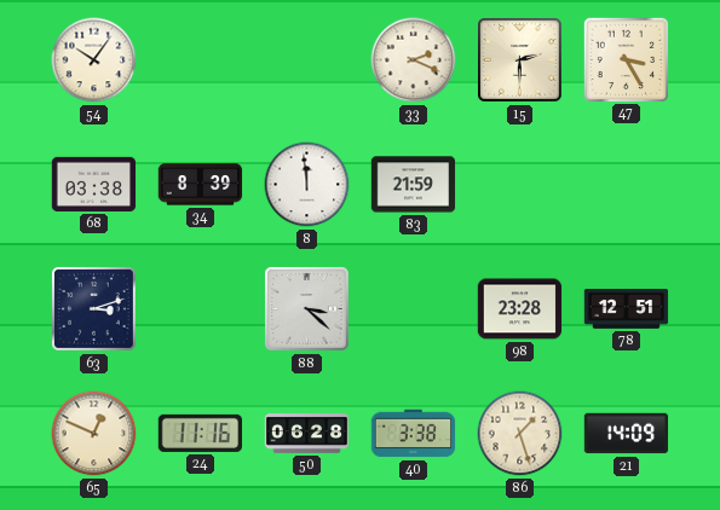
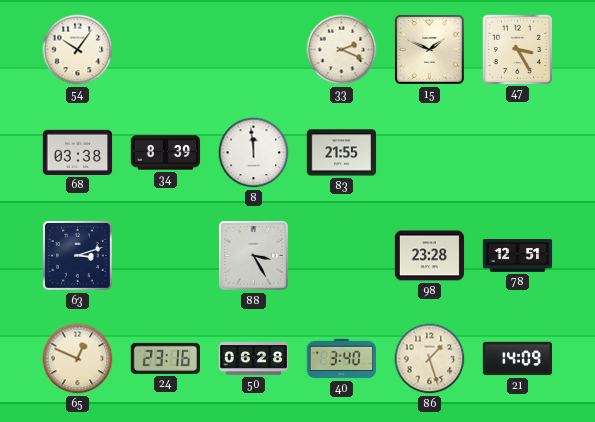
15: 2:30 -> 1:49 (430, 50)
83: 21:59 -> 21:55 (342, 153)
88: 3:22 -> 3:25 (254, 256)
24: 11:16 -> 23:16 (166, 358)
40: 3:38 -> 3:40 (342, 359)
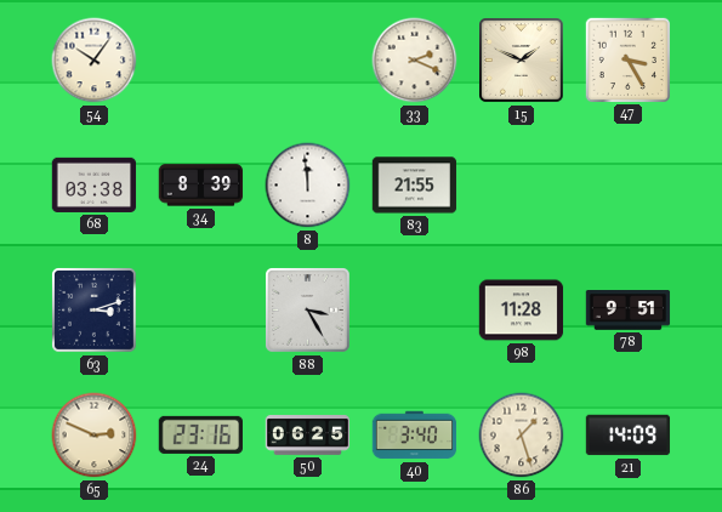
98: 23:28 -> 11:28 (522, 311)
78: 12:51 -> 9:51 (629, 311)
65: 12:49 -> 2:49 (95, 436)
50: 06:28 -> 06:25 (308, 436)
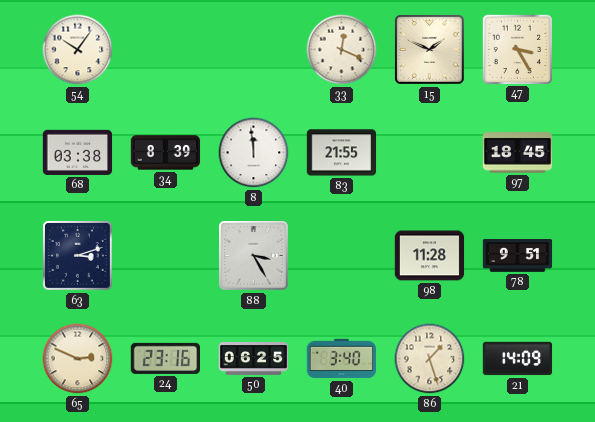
33: 2:19 -> 12:19 (342, 50)
97: none -> 18:45 (518, 153)
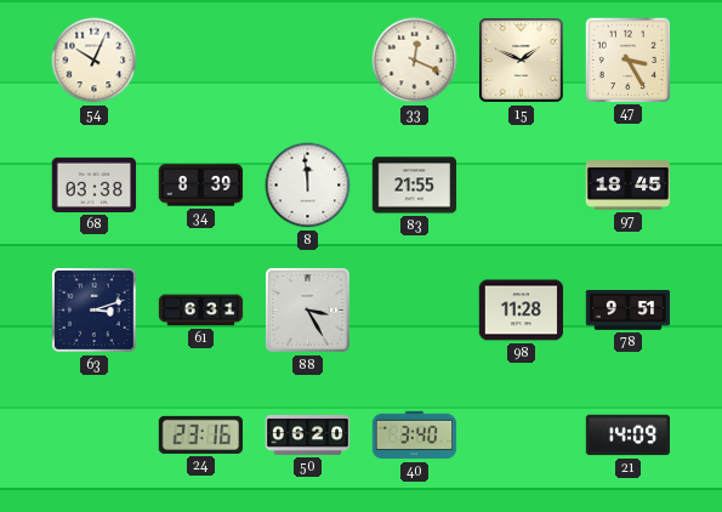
54: 10:06 -> 10:04 (95, 61)
61: none -> 6:31 (201, 311)
65: 2:49 -> none (78, 359)
50: 06:25 -> 06:20 (308, 436)
86: 1:27 -> none (430, 359)
